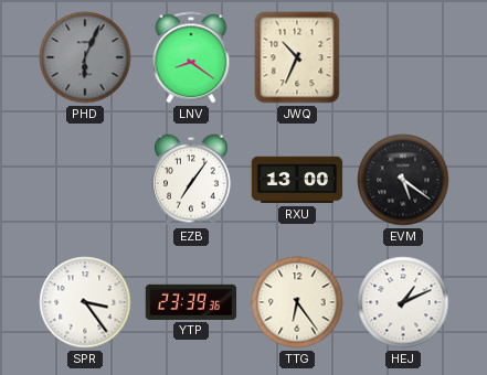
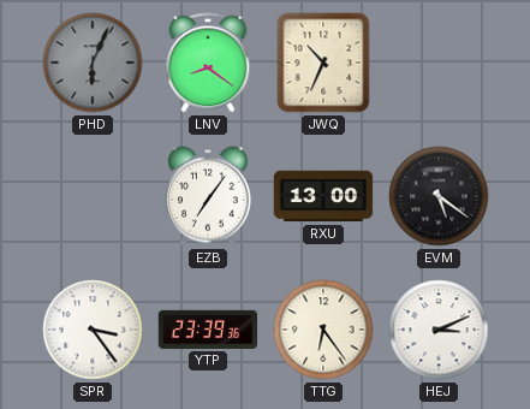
HEJ: 1:11 -> 3:11 (439, 330)
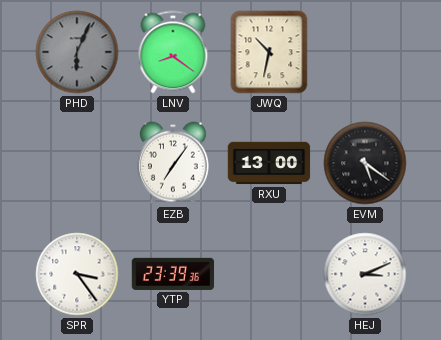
JWQ: 10:34 -> 10:32 (269, 52)
TTG: 6:24 -> none (323, 330)
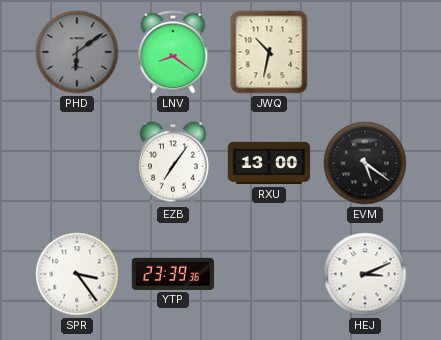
PHD: 6:04 -> 6:09 (77, 52)
